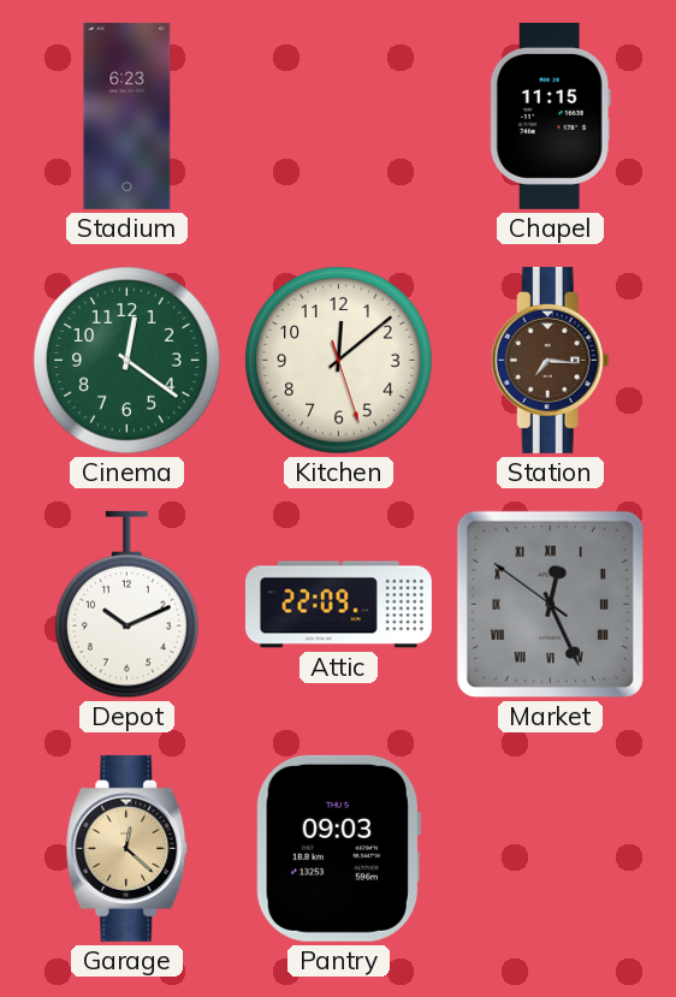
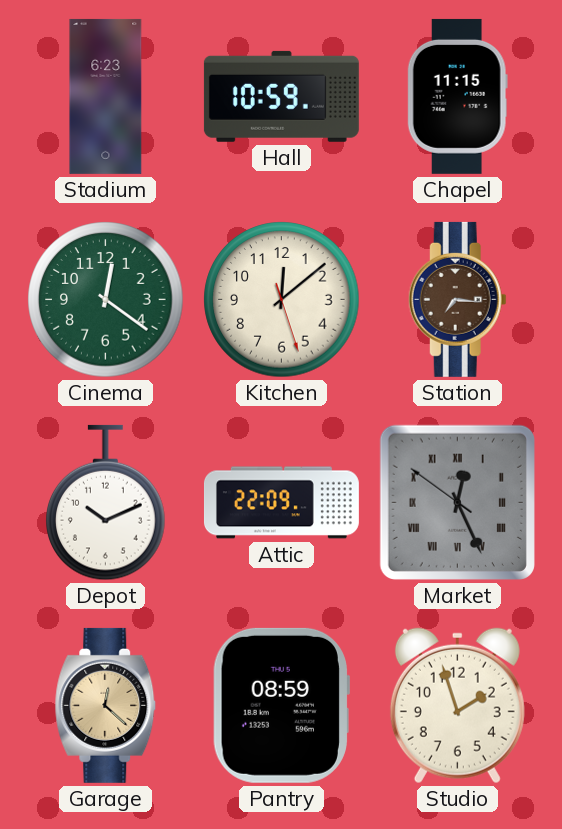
Hall: none -> 10:59 (281, 96)
Pantry: 09:03 -> 08:59 (281, 705)
Studio: none -> 1:57 (457, 706)
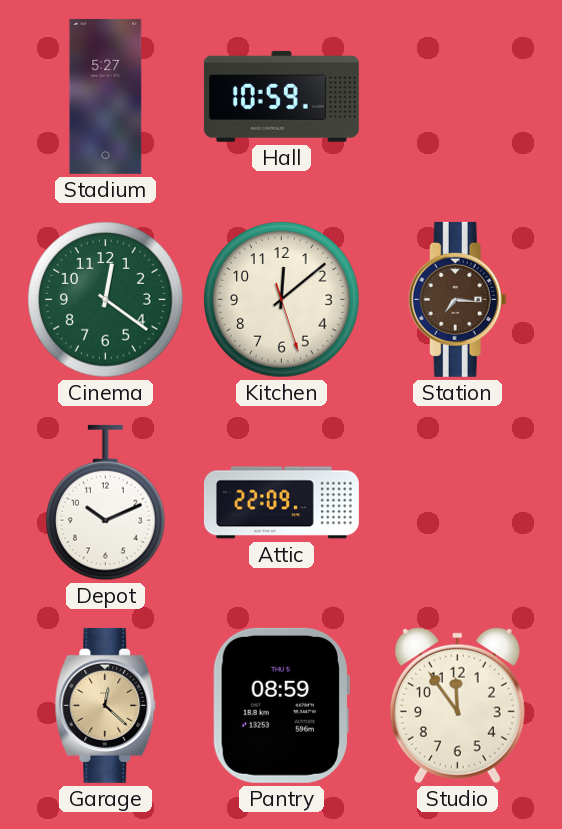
Stadium: 6:23 -> 5:27 (106, 96)
Chapel: 11:15 -> none (457, 96)
Market: 12:25 -> none (457, 502)
Studio: 1:57 -> 11:54 (457, 706)
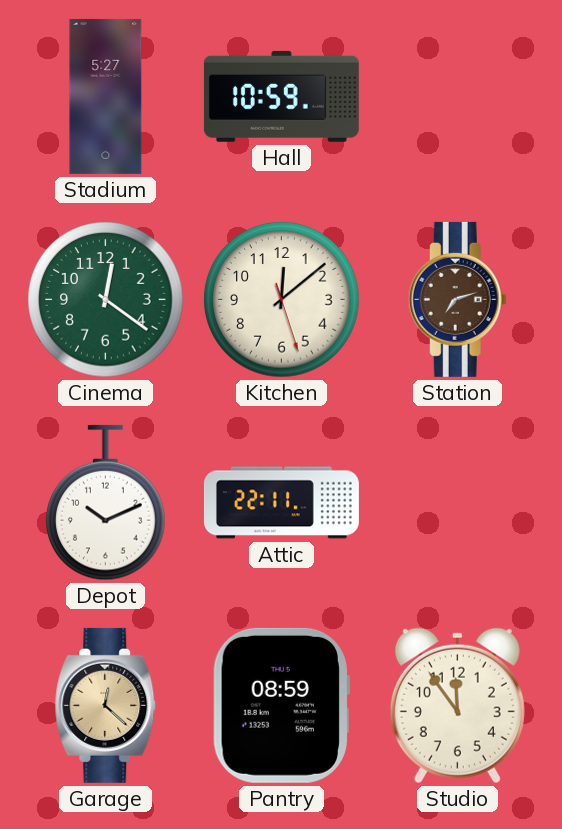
Station: 7:16 -> 7:12 (457, 299)
Attic: 22:09 -> 22:11 (281, 503)
